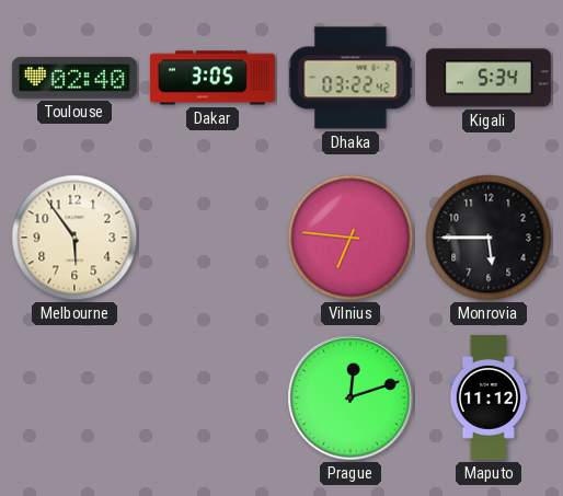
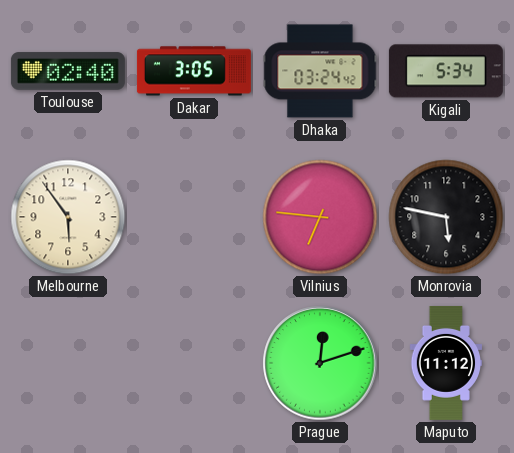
Dhaka: 03:22 -> 03:24 (320, 71)
Monrovia: 5:45 -> 5:47 (446, 217)
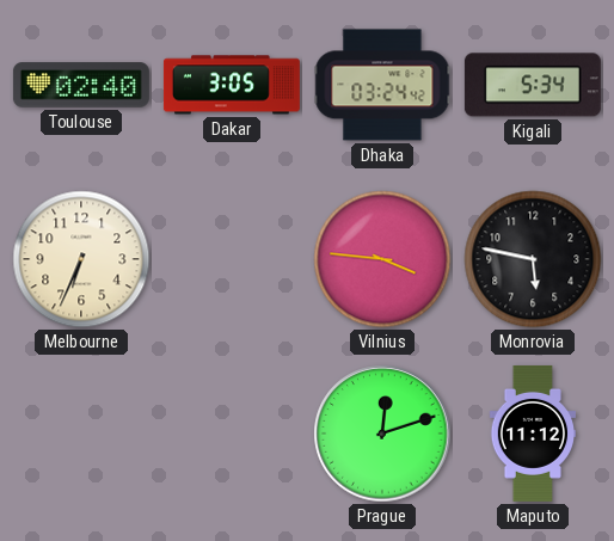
Melbourne: 5:54 -> 6:34 (81, 259)
Vilnius: 6:46 -> 3:46 (382, 259)
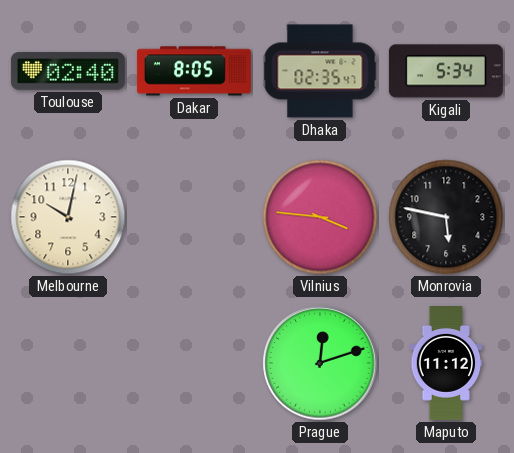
Dakar: 3:05 -> 8:05 (194, 71)
Dhaka: 03:24 -> 02:35 (320, 71)
Melbourne: 6:34 -> 10:02 (68, 217)
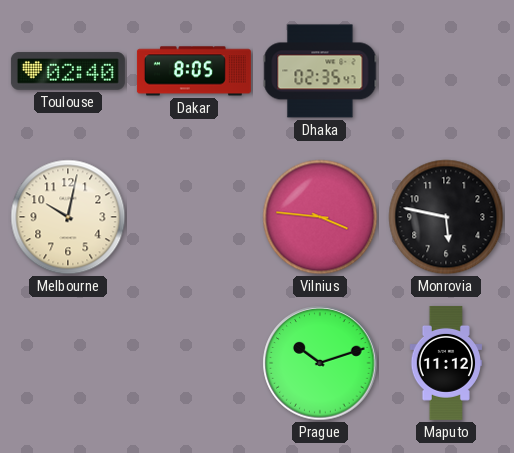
Kigali: 5:34 -> none (446, 71)
Prague: 12:12 -> 10:12 (320, 363)
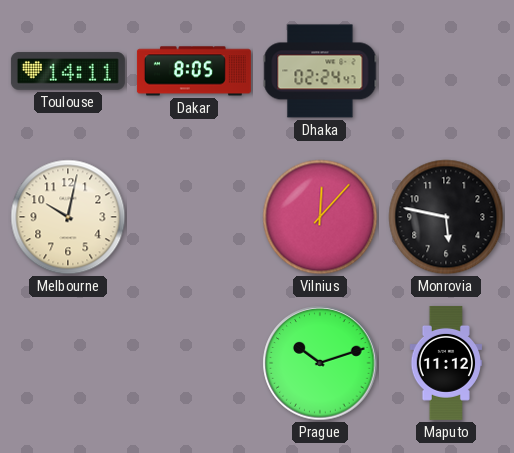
Toulouse: 02:40 -> 14:11 (68, 71)
Dhaka: 02:35 -> 02:24 (320, 71)
Vilnius: 3:46 -> 12:07 (320, 217)
